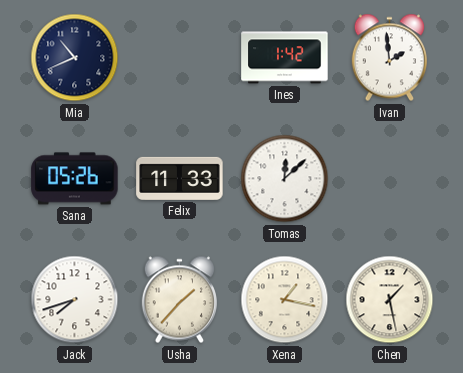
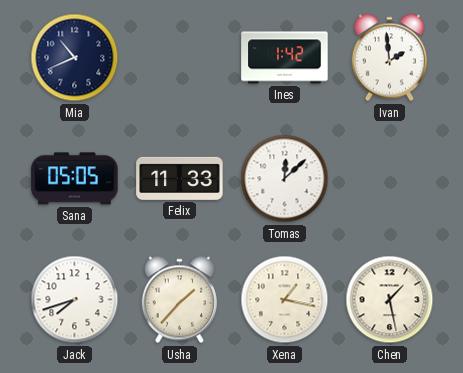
Sana: 05:26 -> 05:05 (75, 179)
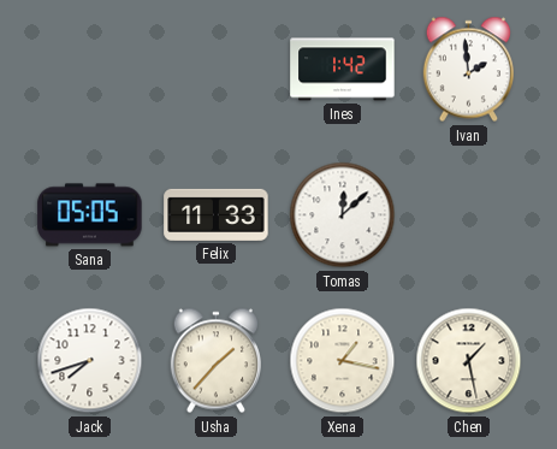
Mia: 10:41 -> none (75, 58)
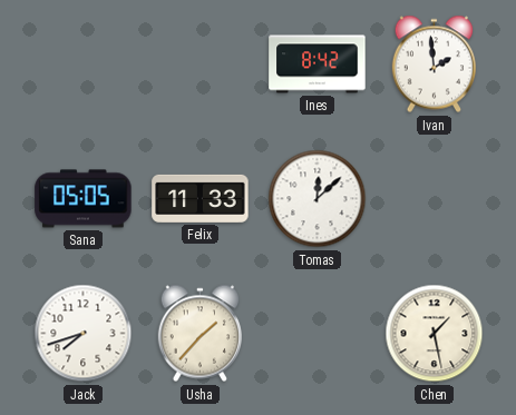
Ines: 1:42 -> 8:42 (318, 65)
Xena: 1:17 -> none (343, 361)
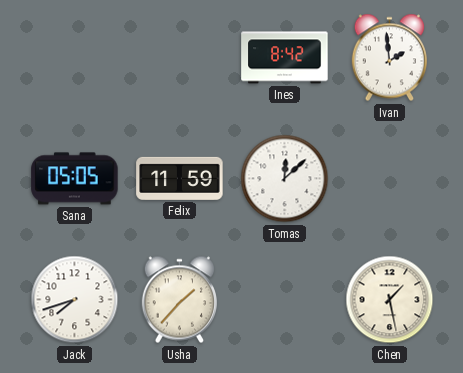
Felix: 11:33 -> 11:59 (180, 178)
